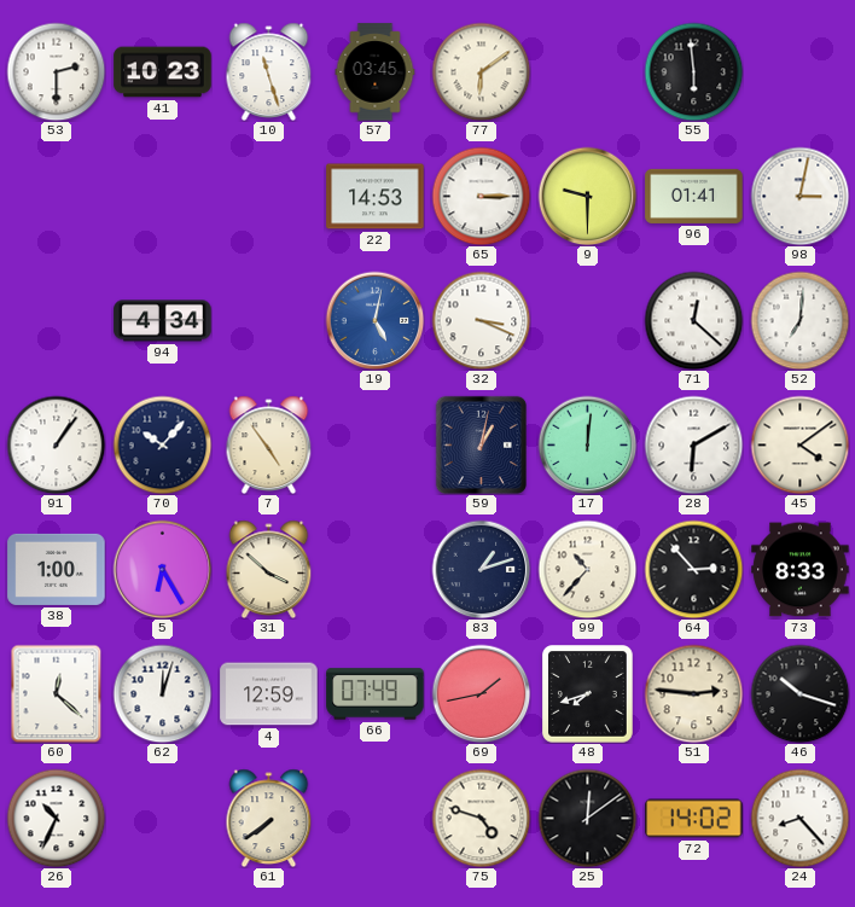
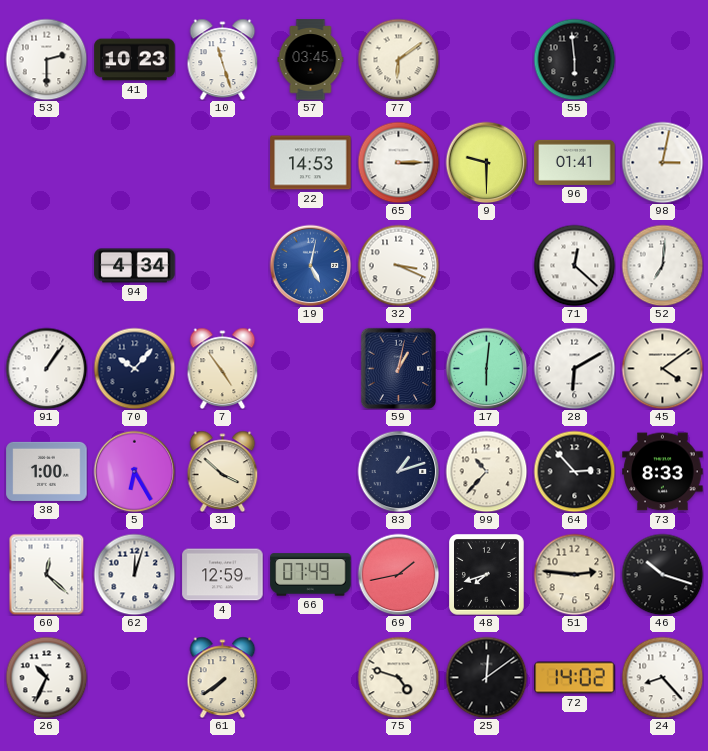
17: 12:01 -> 6:01 (486, 368)
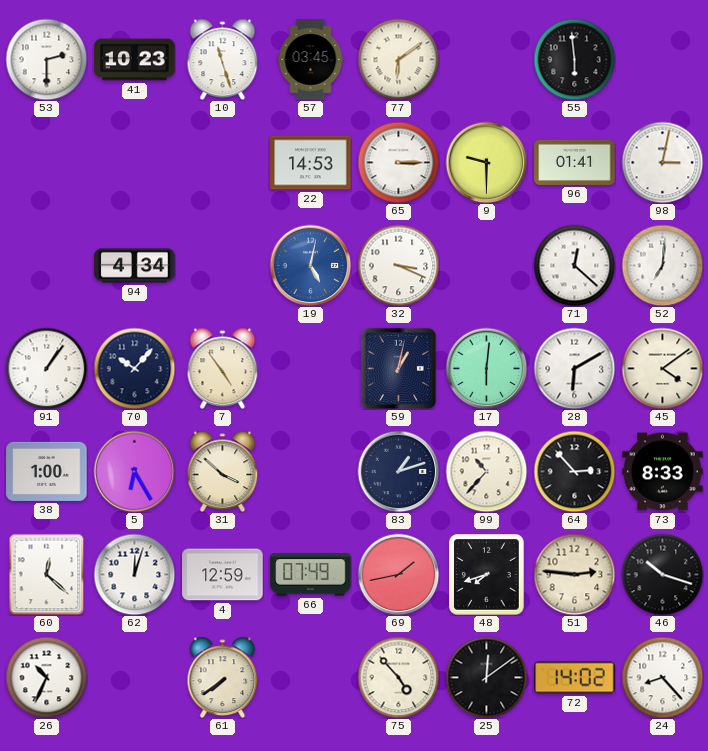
75: 4:48 -> 4:53 (398, 677)
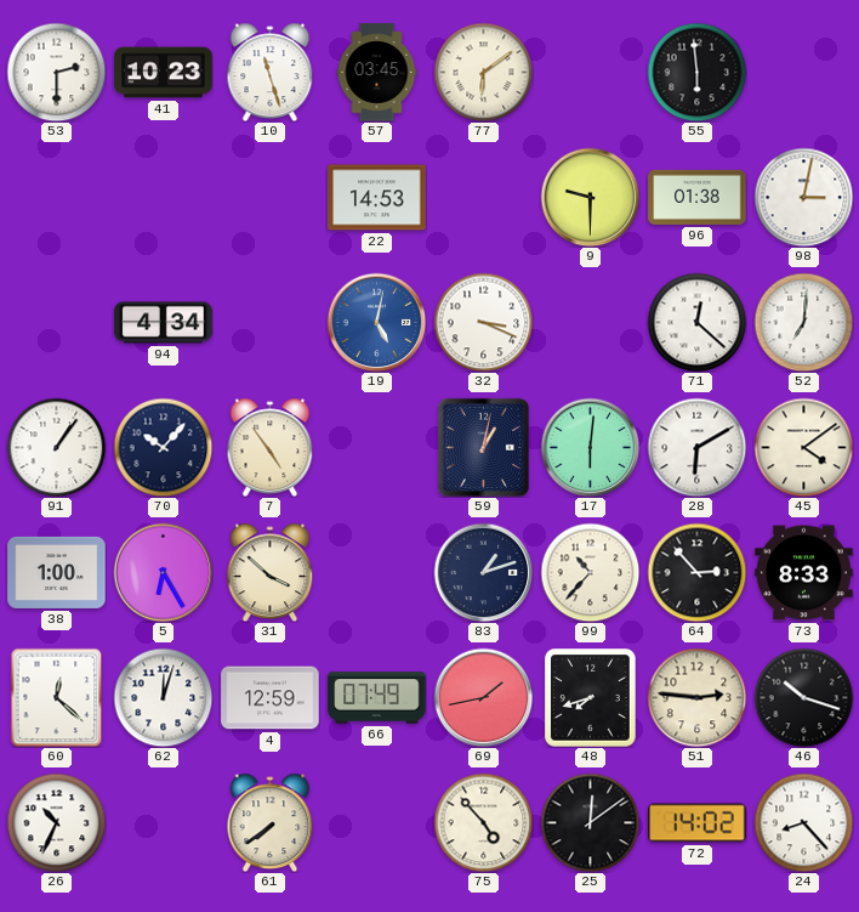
65: 3:15 -> none (398, 162)
96: 01:41 -> 01:38 (698, 197)
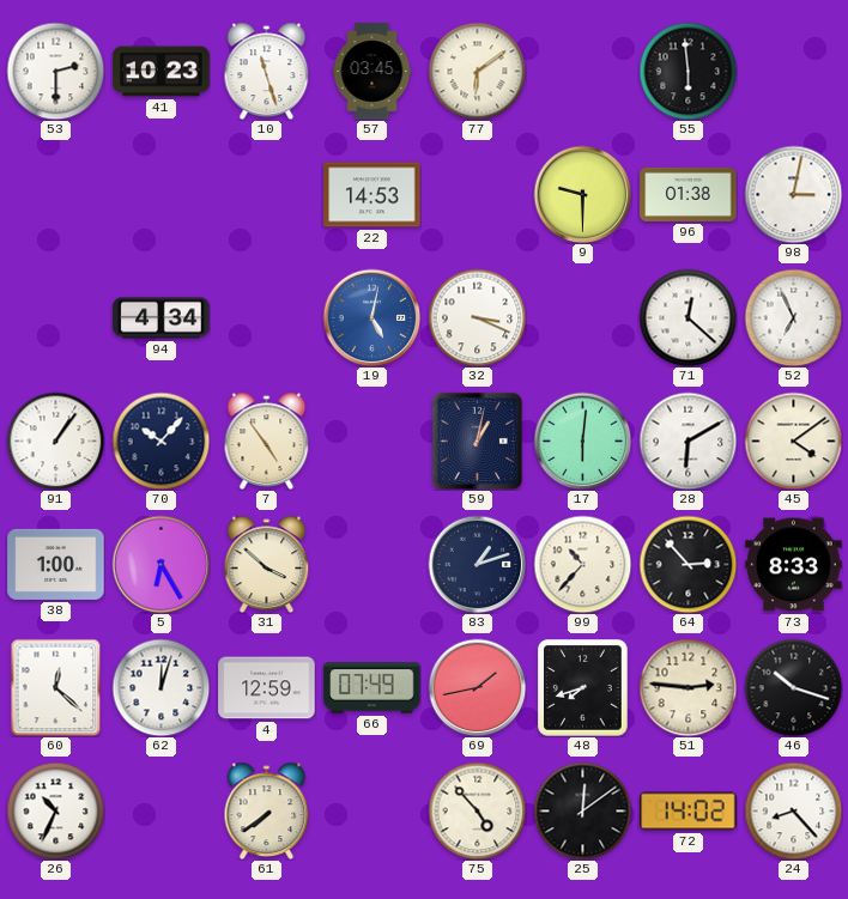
52: 7:01 -> 6:56 (793, 317)
